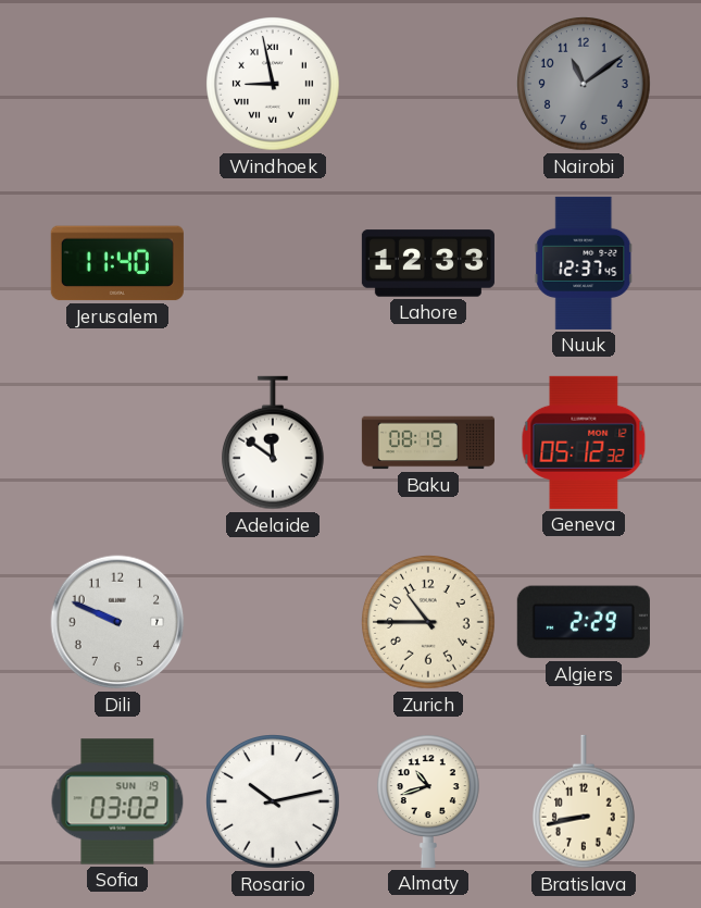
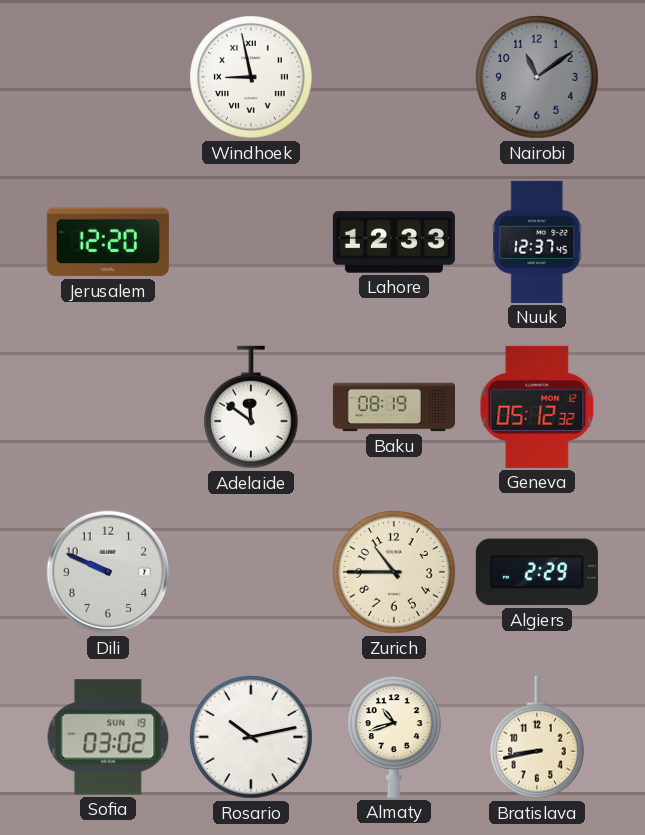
Jerusalem: 11:40 -> 12:20 (108, 242)
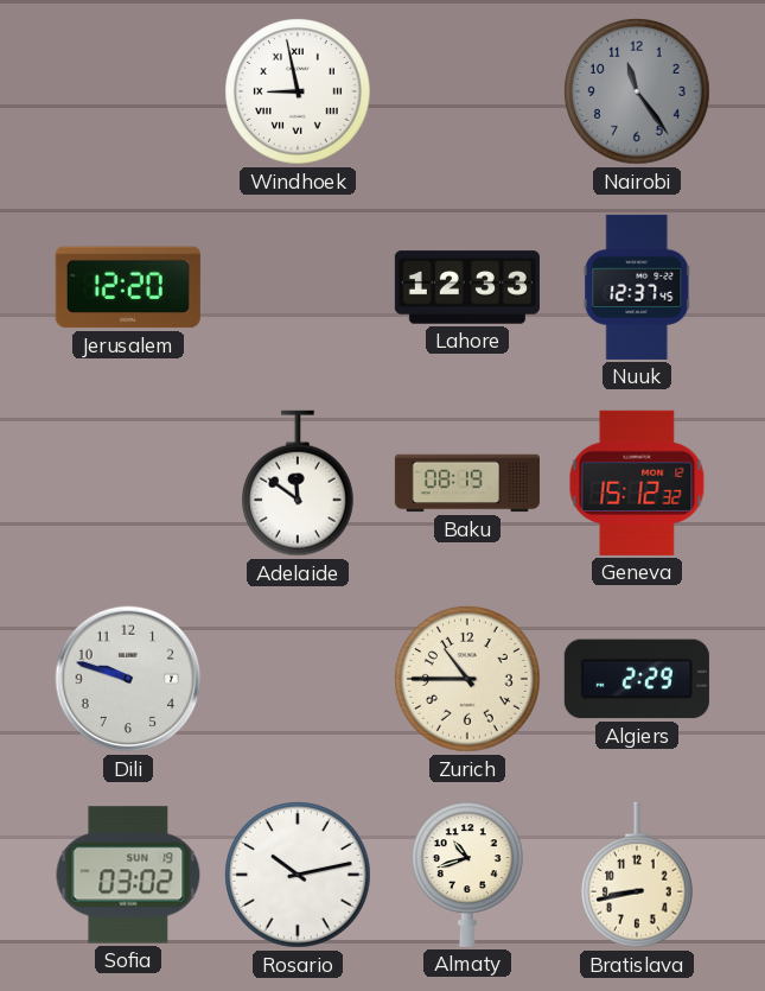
Nairobi: 11:09 -> 11:24 (637, 91)
Geneva: 05:12 -> 15:12 (637, 483)
Dili: 9:49 -> 9:48 (128, 679)
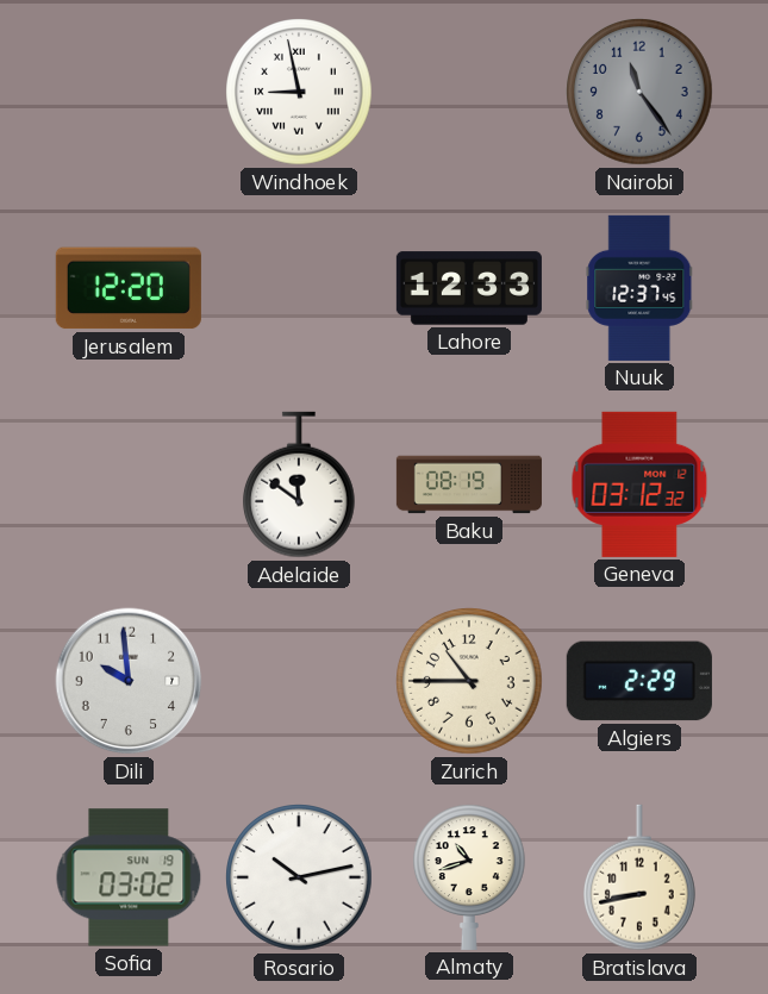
Geneva: 15:12 -> 03:12 (639, 485)
Dili: 9:48 -> 9:59 (129, 681)
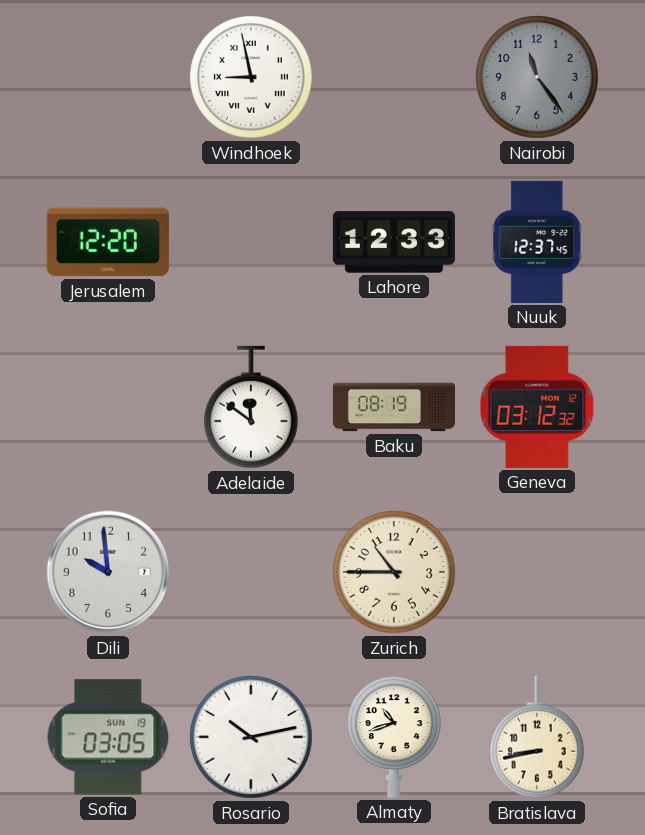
Algiers: 2:29 -> none (639, 681)
Sofia: 03:02 -> 03:05 (108, 737)
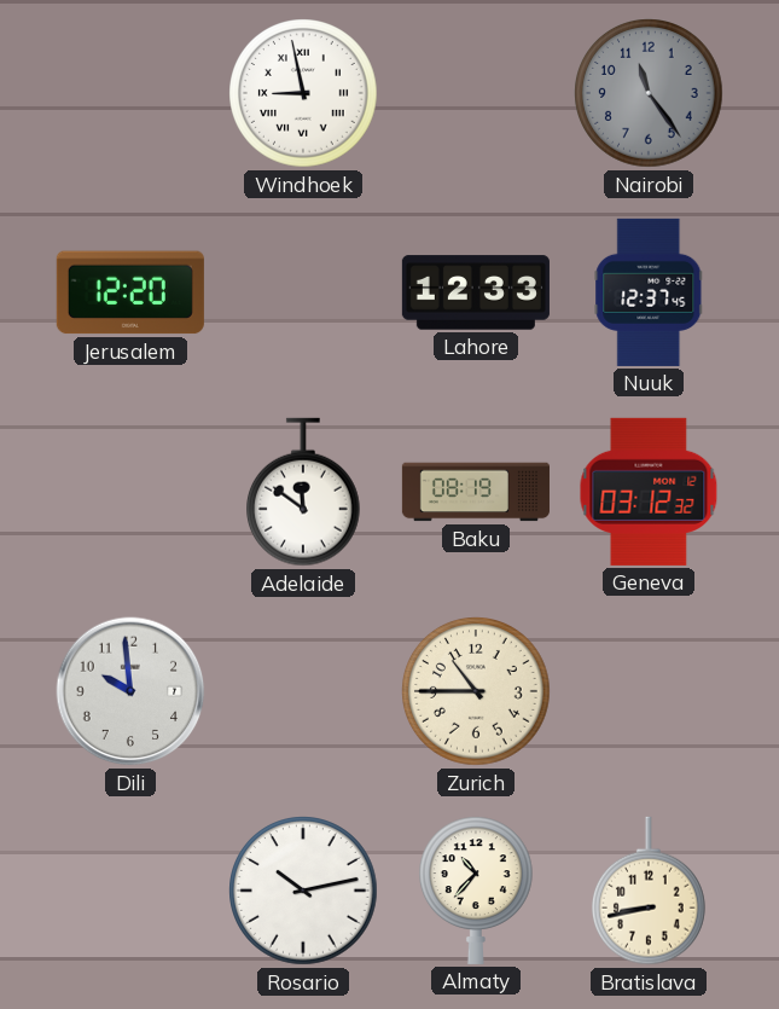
Sofia: 03:05 -> none (108, 737)
Almaty: 10:42 -> 10:37 (477, 891)
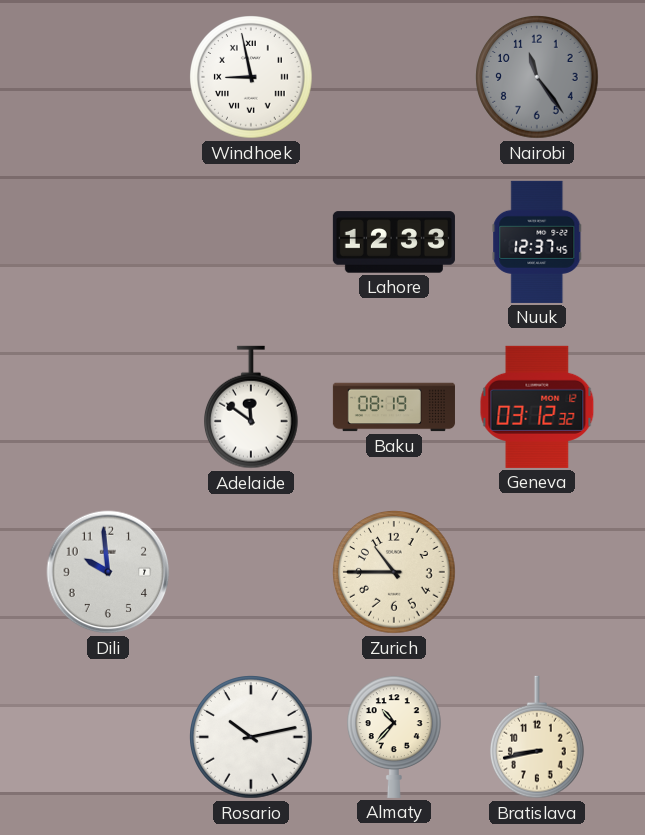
Jerusalem: 12:20 -> none (130, 292)
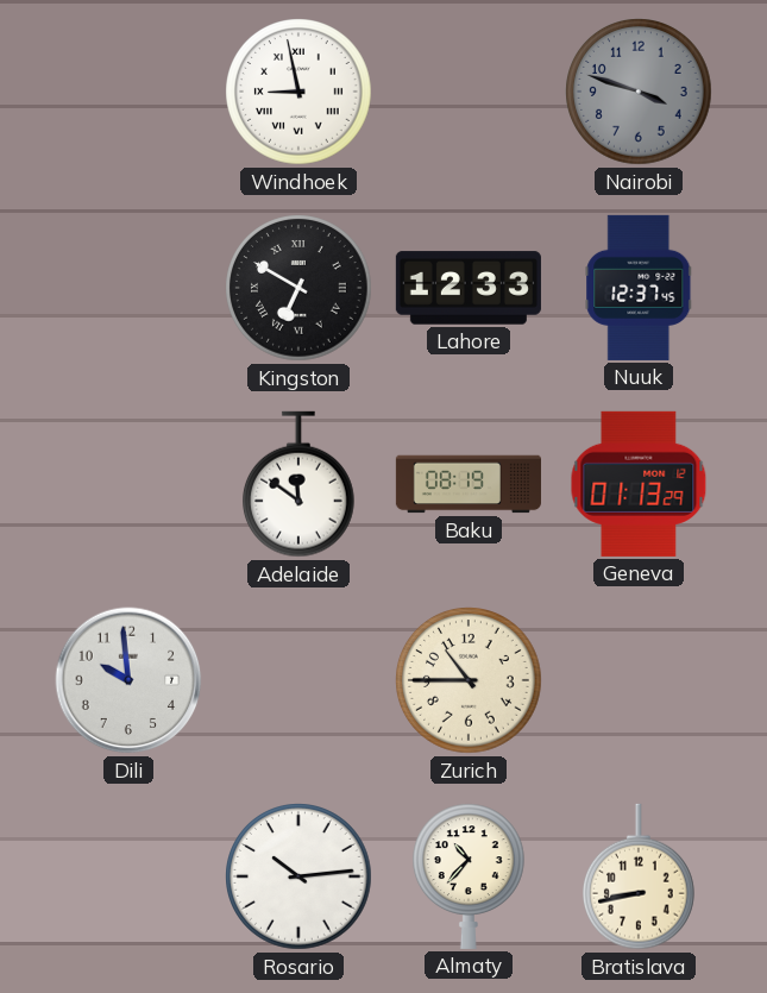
Nairobi: 11:24 -> 3:48 (639, 92)
Kingston: none -> 6:50 (298, 288)
Geneva: 03:12 -> 01:13 (639, 484)
Rosario: 10:13 -> 10:14 (298, 876)
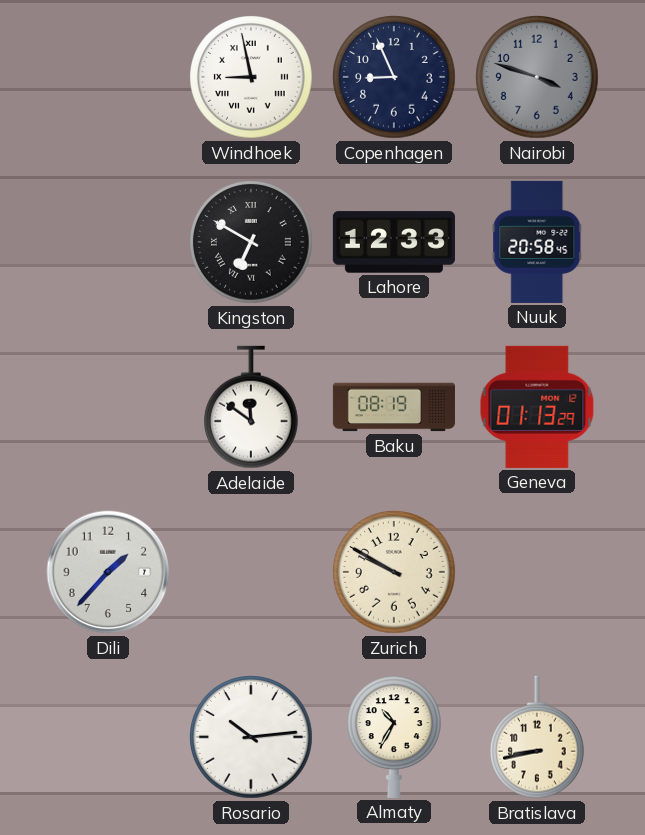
Copenhagen: none -> 8:56 (394, 77)
Nuuk: 12:37 -> 20:58 (537, 242)
Dili: 9:59 -> 1:37 (108, 572)
Zurich: 10:45 -> 9:50 (394, 572)
Almaty: 10:37 -> 10:35 (395, 737)
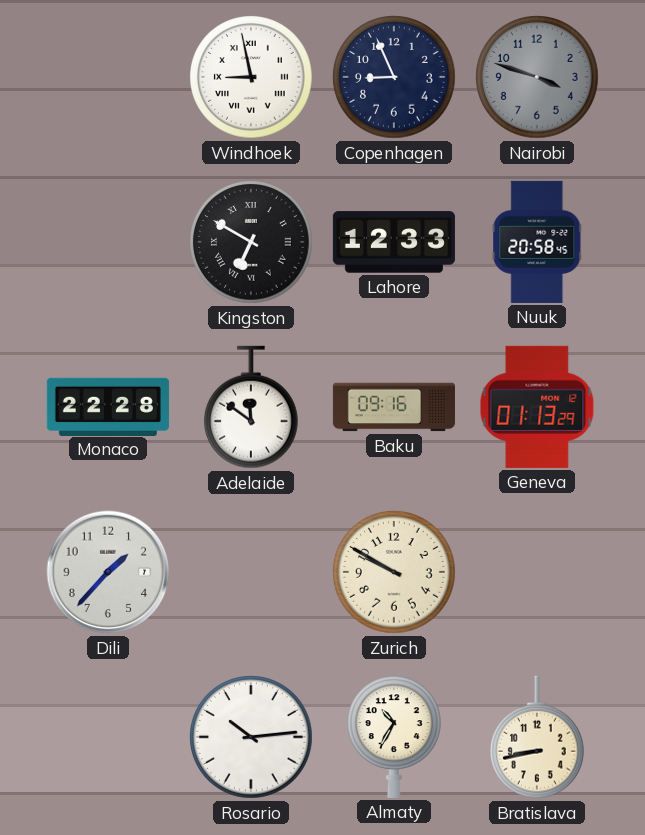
Monaco: none -> 22:28 (108, 406)
Baku: 08:19 -> 09:16 (394, 407)
